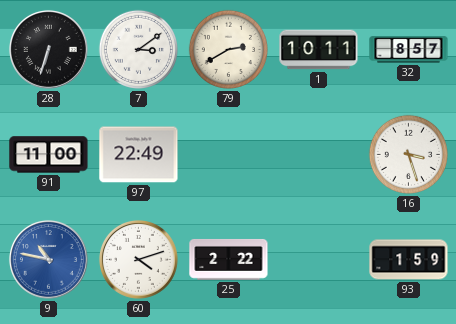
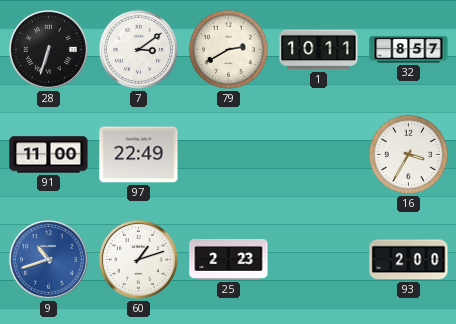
16: 3:27 -> 3:35 (408, 154)
9: 10:47 -> 10:42 (48, 259)
60: 4:12 -> 1:12 (138, 259)
25: 2:22 -> 2:23 (229, 259)
93: 1:59 -> 2:00 (409, 260)
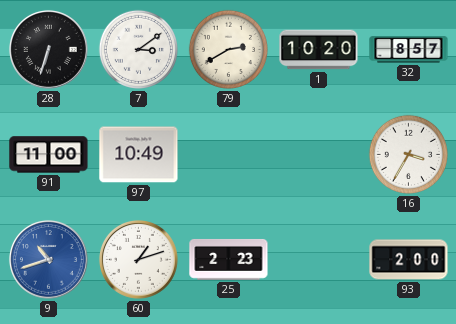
1: 10:11 -> 10:20 (319, 50)
97: 22:49 -> 10:49 (139, 155)
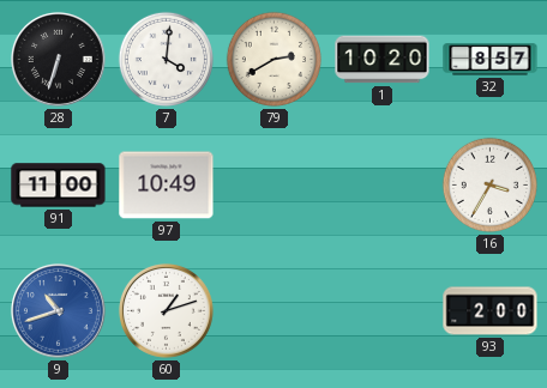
7: 3:09 -> 4:01 (166, 59)
25: 2:23 -> none (229, 259)
